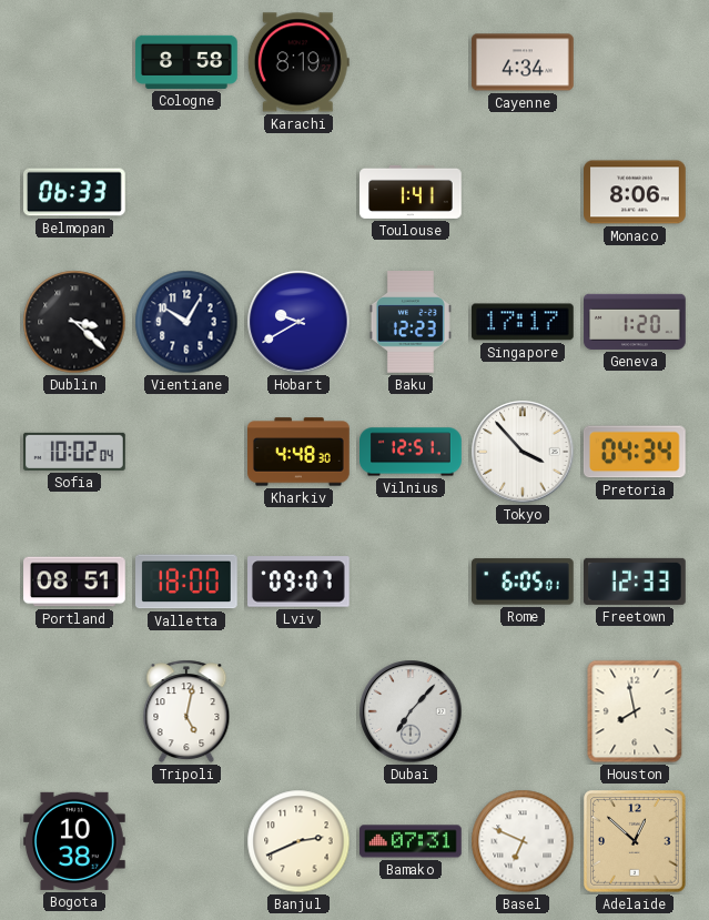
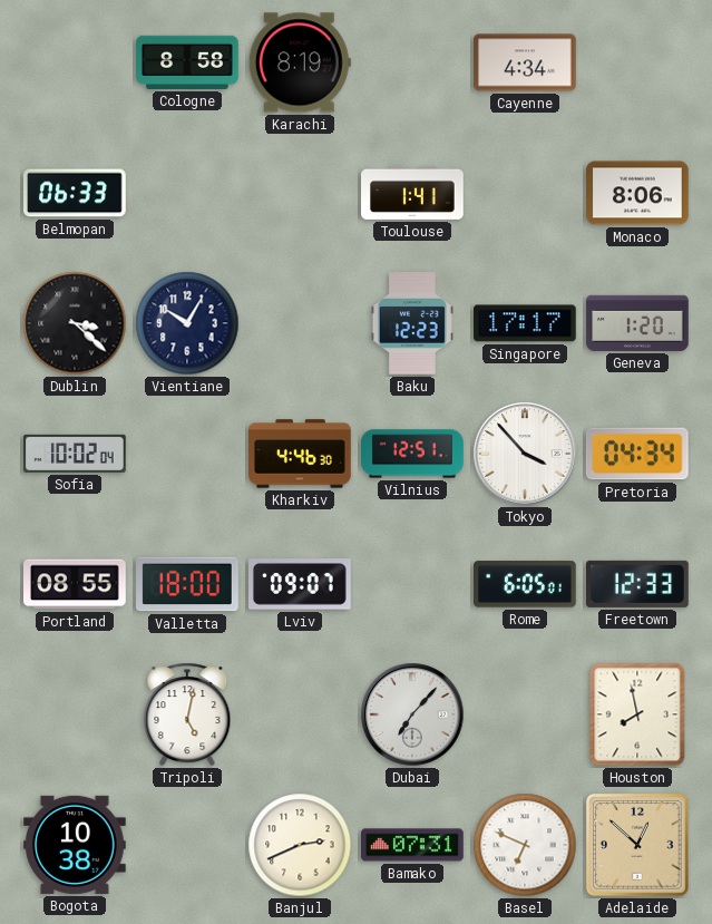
Hobart: 9:40 -> none (298, 322)
Kharkiv: 4:48 -> 4:46 (301, 454)
Portland: 08:51 -> 08:55 (75, 584)
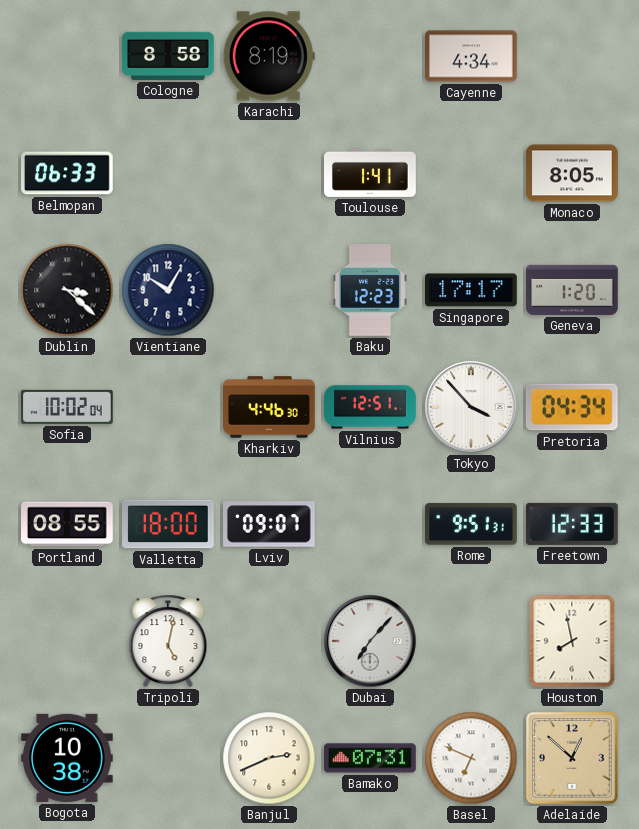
Monaco: 8:06 -> 8:05 (572, 173)
Rome: 6:05 -> 9:51 (472, 524)
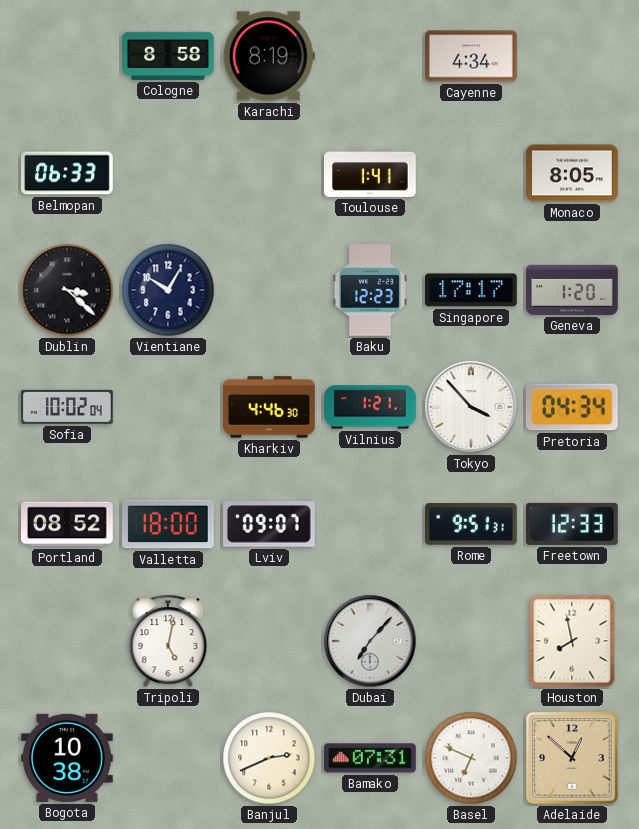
Vilnius: 12:51 -> 1:21 (370, 407)
Portland: 08:55 -> 08:52 (67, 524)
